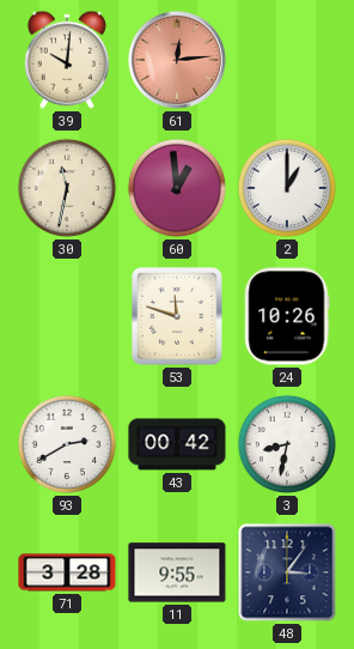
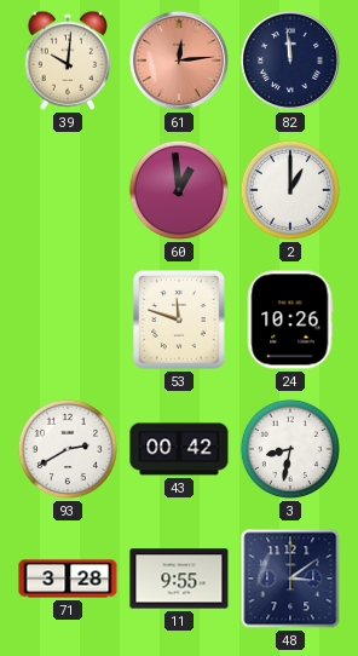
82: none -> 11:59 (290, 61)
30: 11:32 -> none (67, 188)
48: 3:06 -> 3:09 (290, 579)
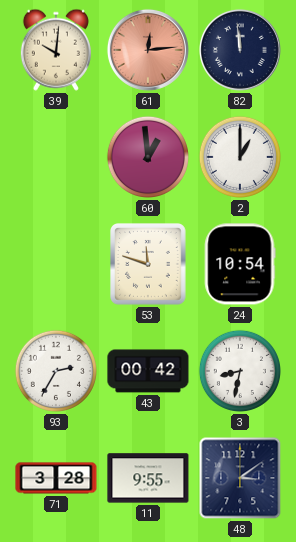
24: 10:26 -> 10:54 (240, 264)
93: 2:40 -> 2:35 (56, 371)
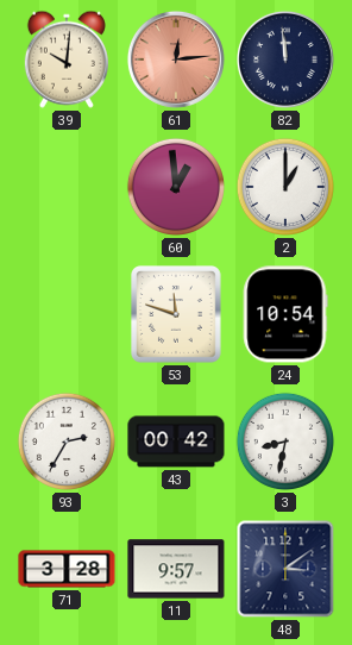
11: 9:55 -> 9:57 (176, 569)
